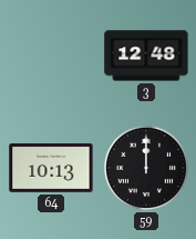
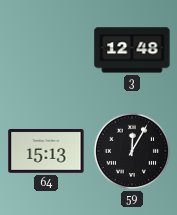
64: 10:13 -> 15:13 (46, 152)
59: 12:00 -> 12:05 (132, 151)
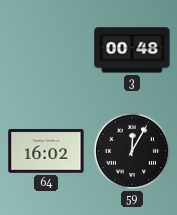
3: 12:48 -> 00:48 (132, 50)
64: 15:13 -> 16:02 (46, 152)
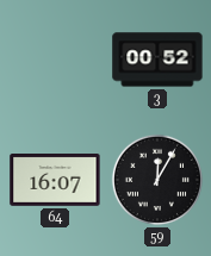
3: 00:48 -> 00:52 (157, 60)
64: 16:02 -> 16:07 (55, 181)
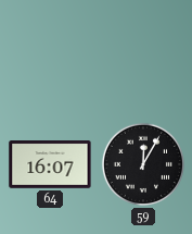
3: 00:52 -> none (157, 60)
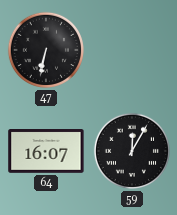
47: none -> 6:32 (46, 50)
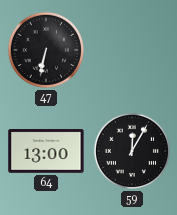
64: 16:07 -> 13:00 (46, 152)
